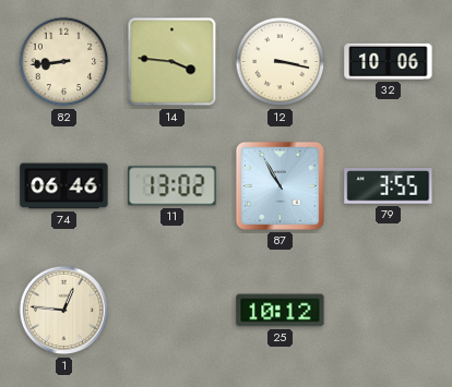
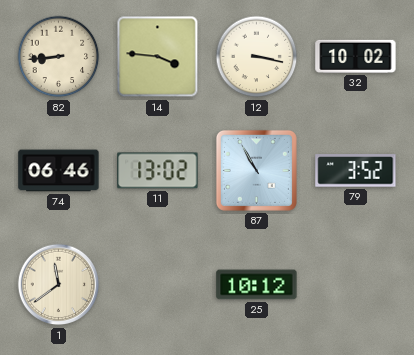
32: 10:06 -> 10:02 (356, 56)
79: 3:55 -> 3:52 (356, 171)
1: 12:46 -> 11:39 (59, 285)
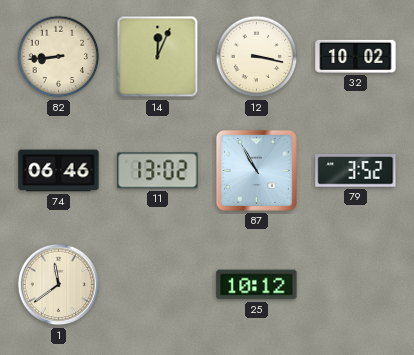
14: 3:46 -> 12:04 (158, 57)
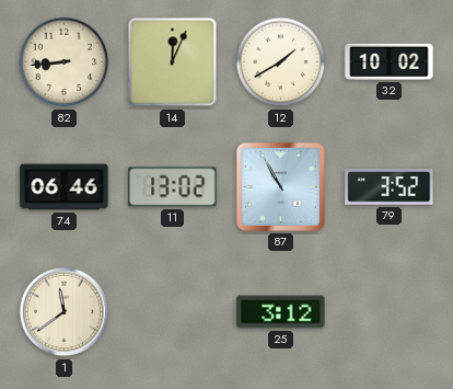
12: 3:17 -> 1:40 (281, 62)
25: 10:12 -> 3:12 (281, 312)
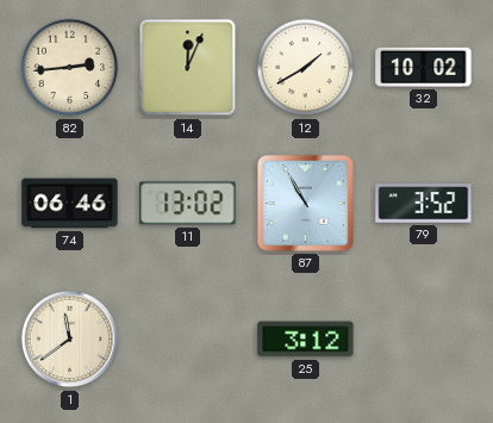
82: 8:44 -> 2:44 (70, 68)
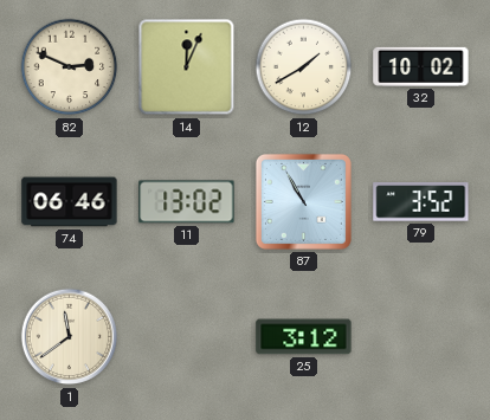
82: 2:44 -> 2:49 (70, 67)
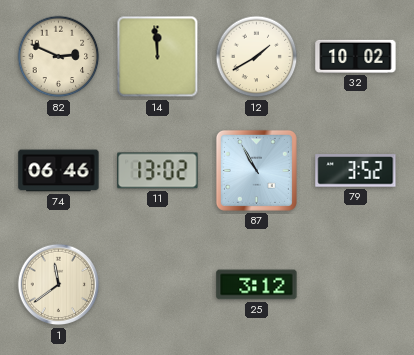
14: 12:04 -> 11:59 (158, 57)
